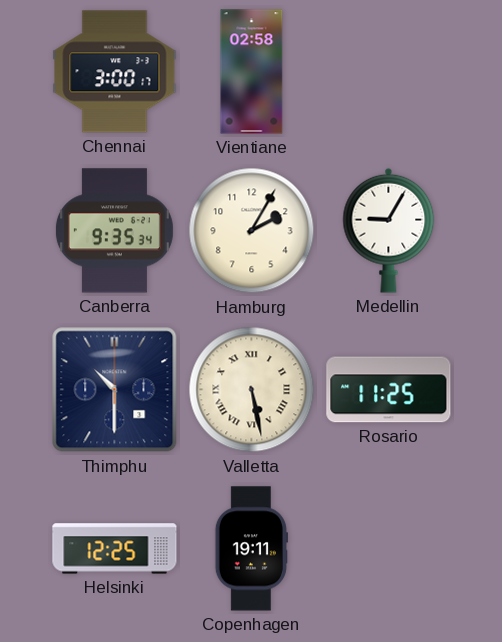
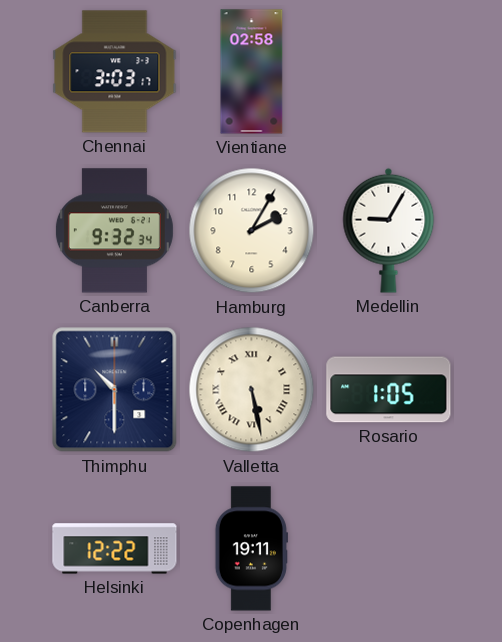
Chennai: 3:00 -> 3:03 (115, 72)
Canberra: 9:35 -> 9:32 (114, 231)
Rosario: 11:25 -> 1:05 (389, 390)
Helsinki: 12:25 -> 12:22 (115, 549)
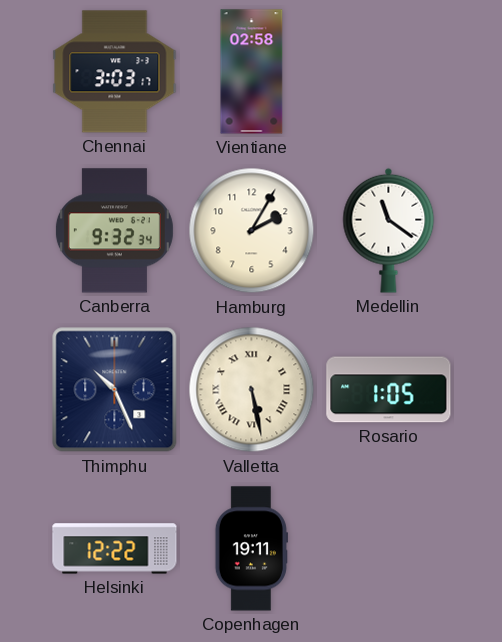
Medellin: 9:05 -> 11:21 (389, 230)
Thimphu: 10:30 -> 10:26 (115, 390)
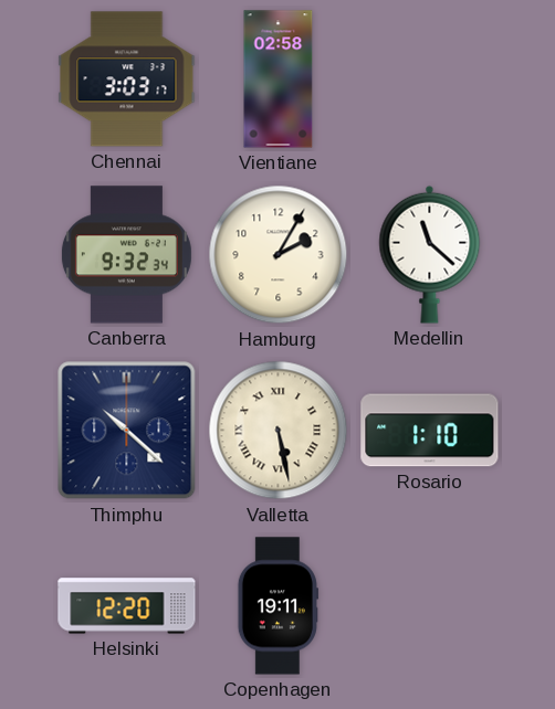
Medellin: 11:21 -> 11:22 (430, 254)
Thimphu: 10:26 -> 10:22 (127, 431)
Rosario: 1:05 -> 1:10 (430, 431)
Helsinki: 12:22 -> 12:20 (127, 606)
